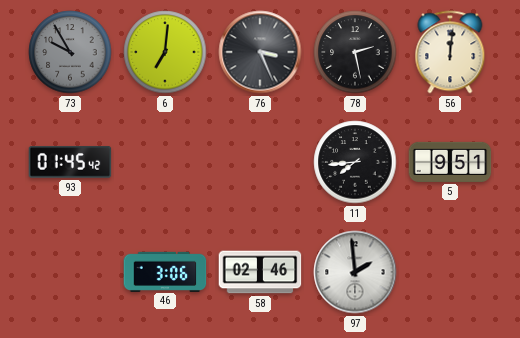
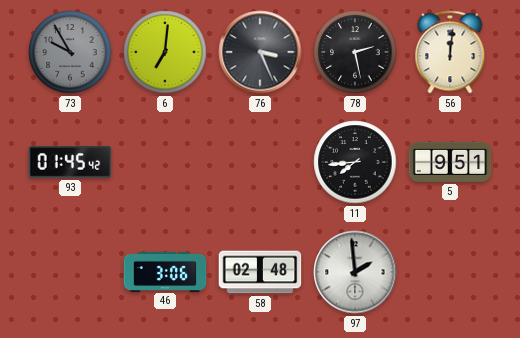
58: 02:46 -> 02:48 (260, 272)
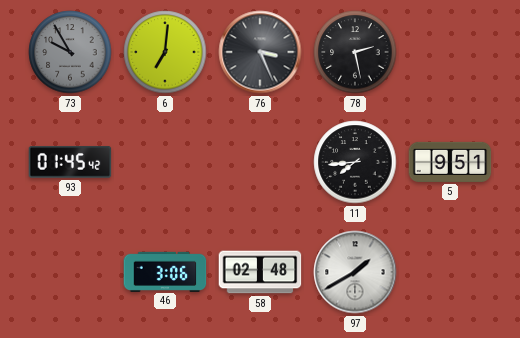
56: 12:01 -> none (450, 52)
97: 1:59 -> 1:40 (355, 272)
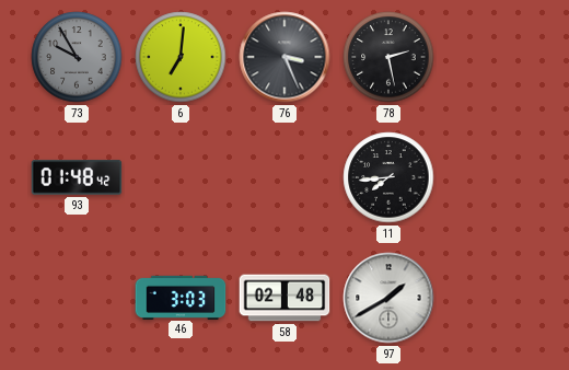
93: 01:45 -> 01:48 (77, 177)
5: 9:51 -> none (450, 162)
46: 3:06 -> 3:03 (181, 297)
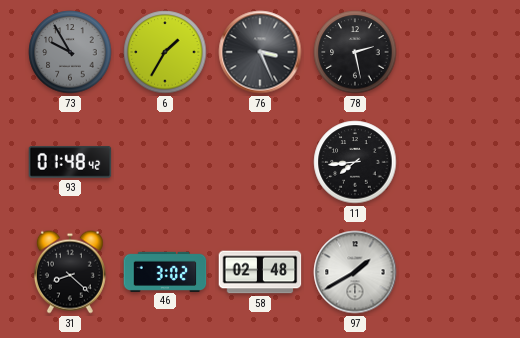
6: 7:01 -> 1:35 (165, 52)
31: none -> 8:22 (70, 272)
46: 3:03 -> 3:02 (165, 271)
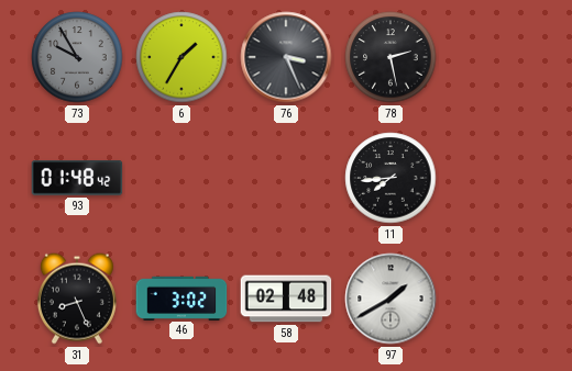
31: 8:22 -> 8:26 (77, 299)
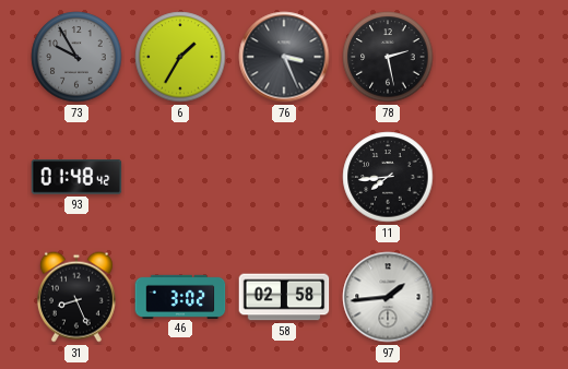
58: 02:48 -> 02:58 (284, 297)
97: 1:40 -> 1:44 (388, 297)
